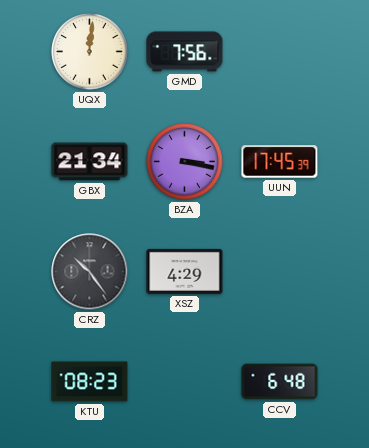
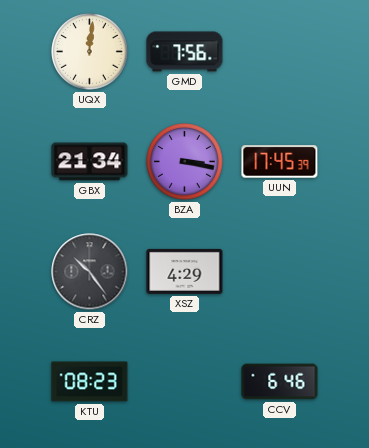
CCV: 6:48 -> 6:46 (280, 382)
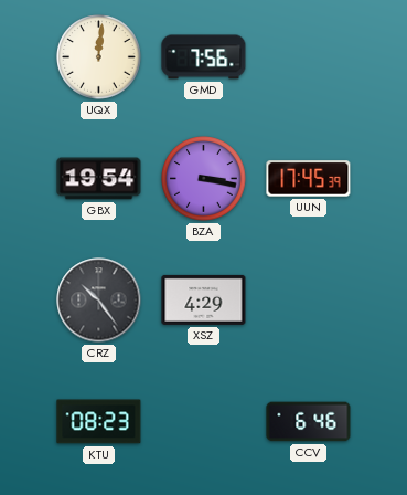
GBX: 21:34 -> 19:54 (99, 179)
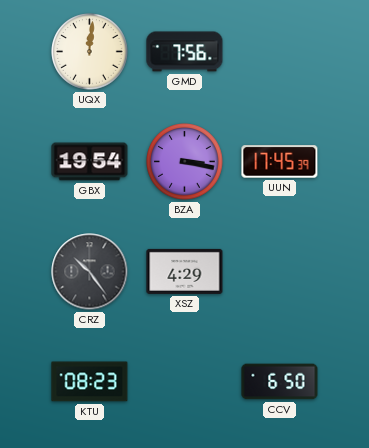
CCV: 6:46 -> 6:50 (280, 382)
